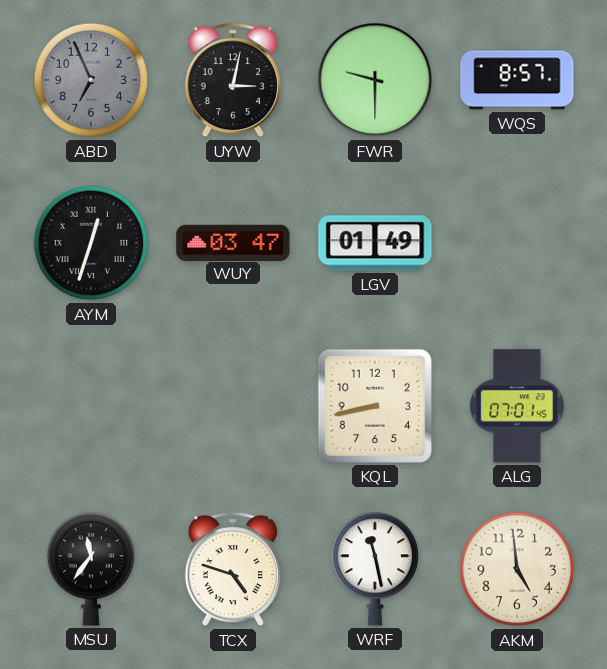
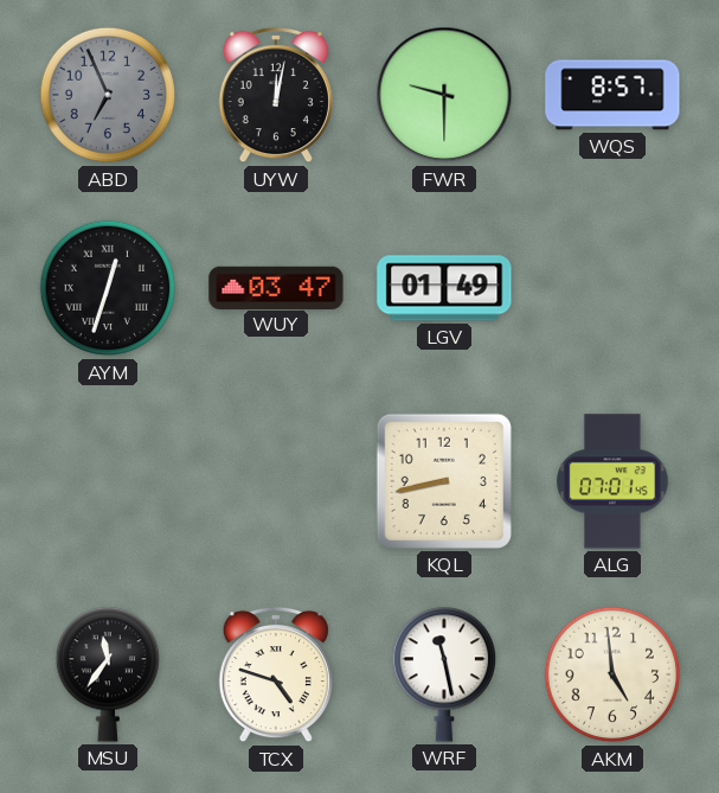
UYW: 3:02 -> 12:02 (276, 95)
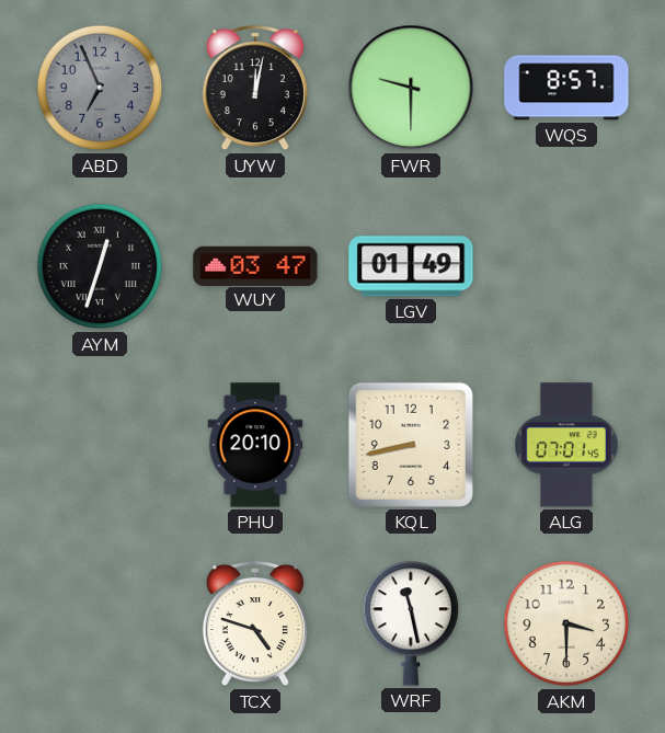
PHU: none -> 20:10 (255, 445)
MSU: 11:36 -> none (107, 674)
AKM: 4:59 -> 3:30 (566, 623)
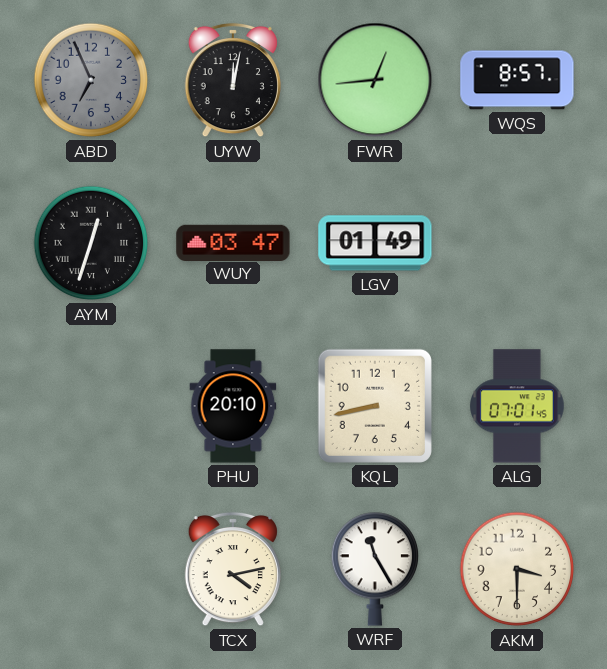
FWR: 9:30 -> 12:44 (375, 80)
TCX: 4:48 -> 4:13 (233, 569)
WRF: 11:28 -> 11:25 (374, 569)
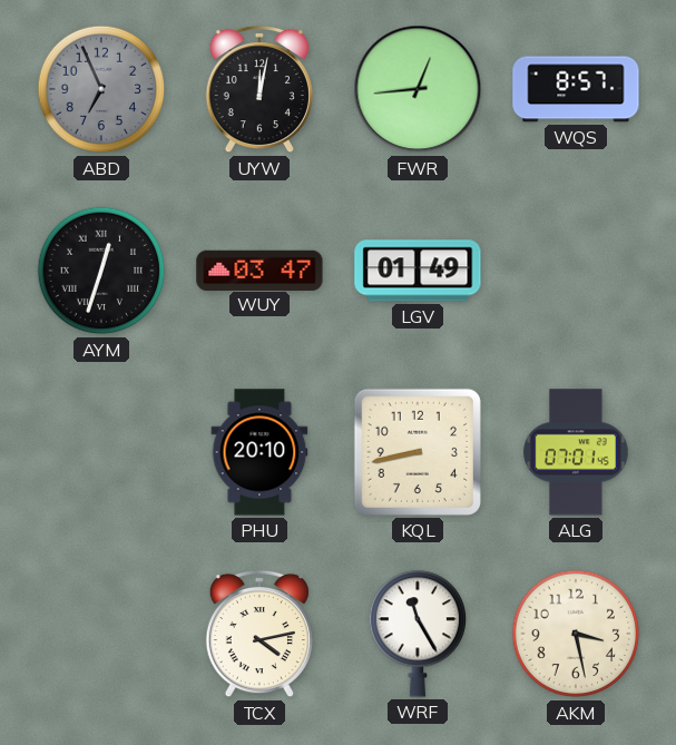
AKM: 3:30 -> 3:28 (576, 634)
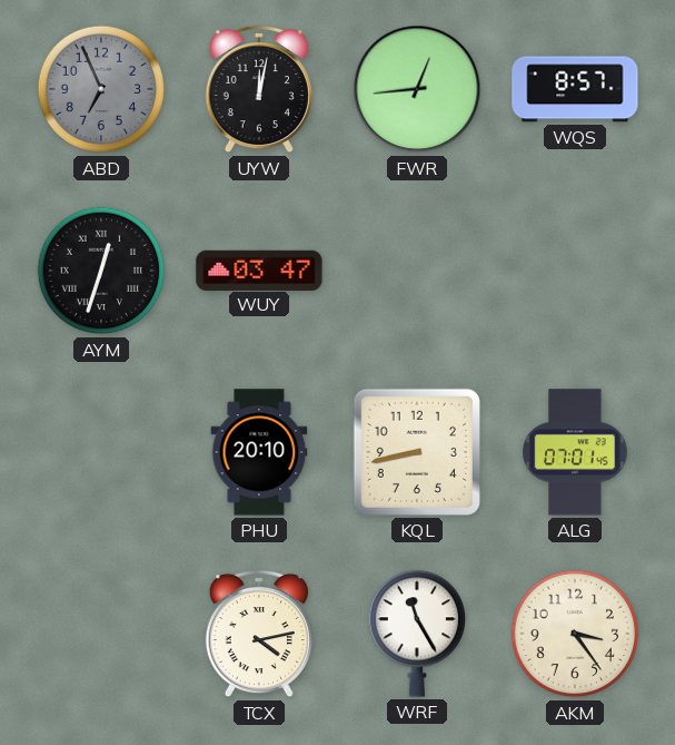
LGV: 01:49 -> none (418, 271)
AKM: 3:28 -> 3:24 (575, 634)
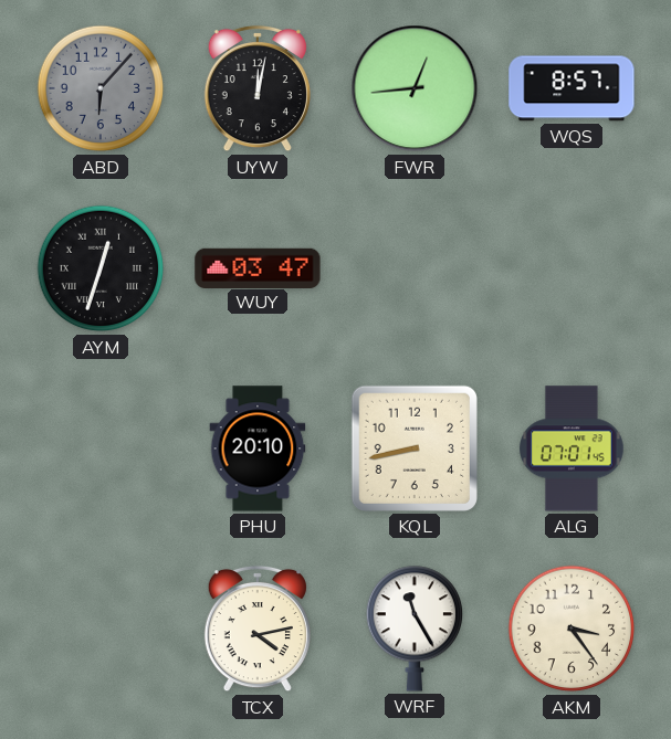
ABD: 6:56 -> 6:07 (101, 88)
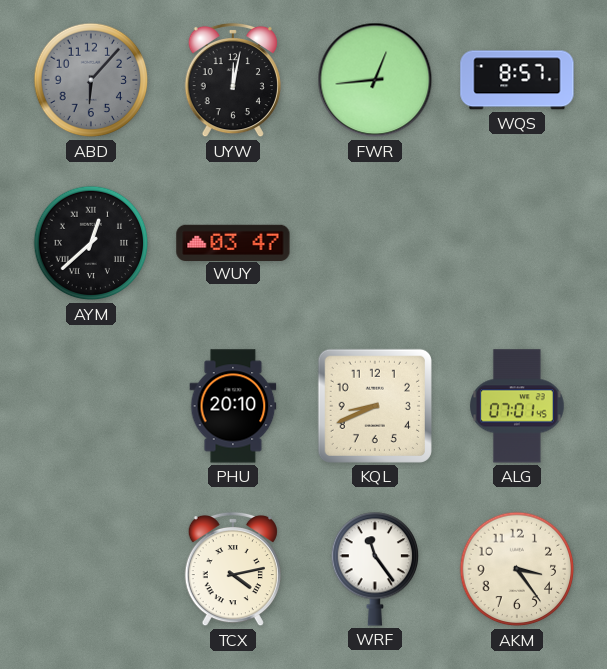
AYM: 12:33 -> 12:38 (91, 243)
KQL: 8:43 -> 8:41 (375, 406)
WRF: 11:25 -> 11:24 (374, 569)
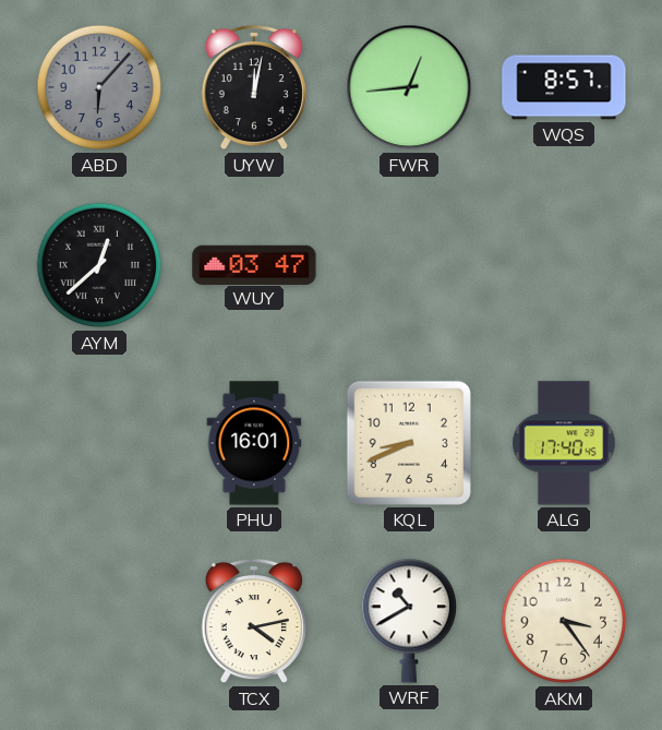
PHU: 20:10 -> 16:01 (254, 443)
ALG: 07:01 -> 17:40 (565, 443)
WRF: 11:24 -> 10:40 (408, 621)
